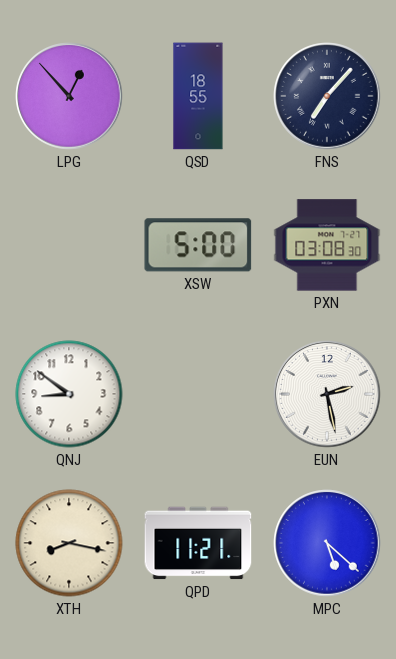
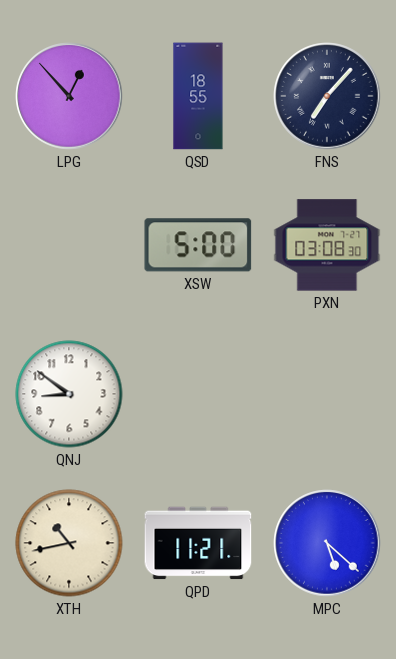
EUN: 2:28 -> none (327, 394)
XTH: 8:17 -> 10:43 (69, 543)
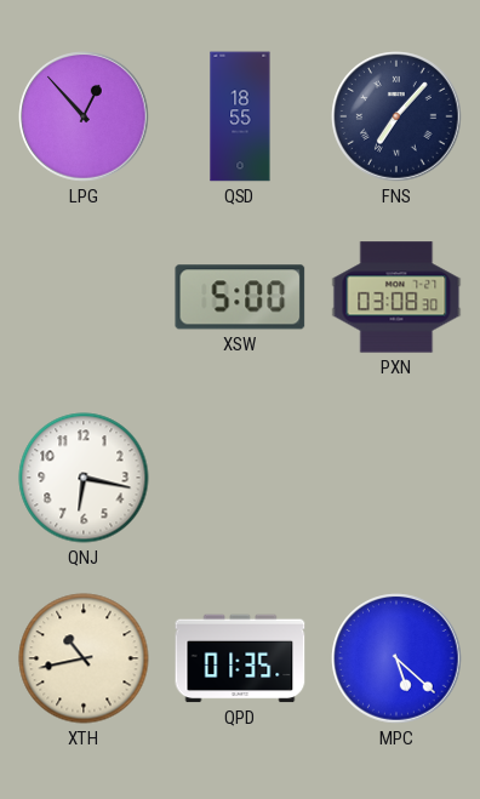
QNJ: 8:51 -> 6:17 (84, 478)
QPD: 11:21 -> 01:35 (240, 658)
